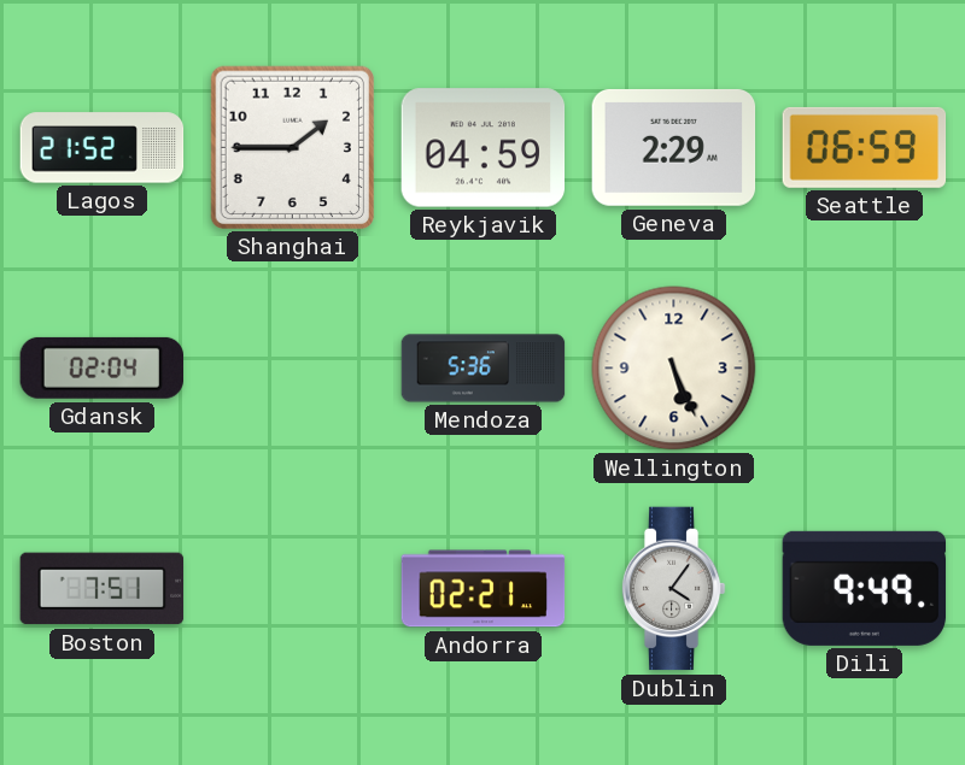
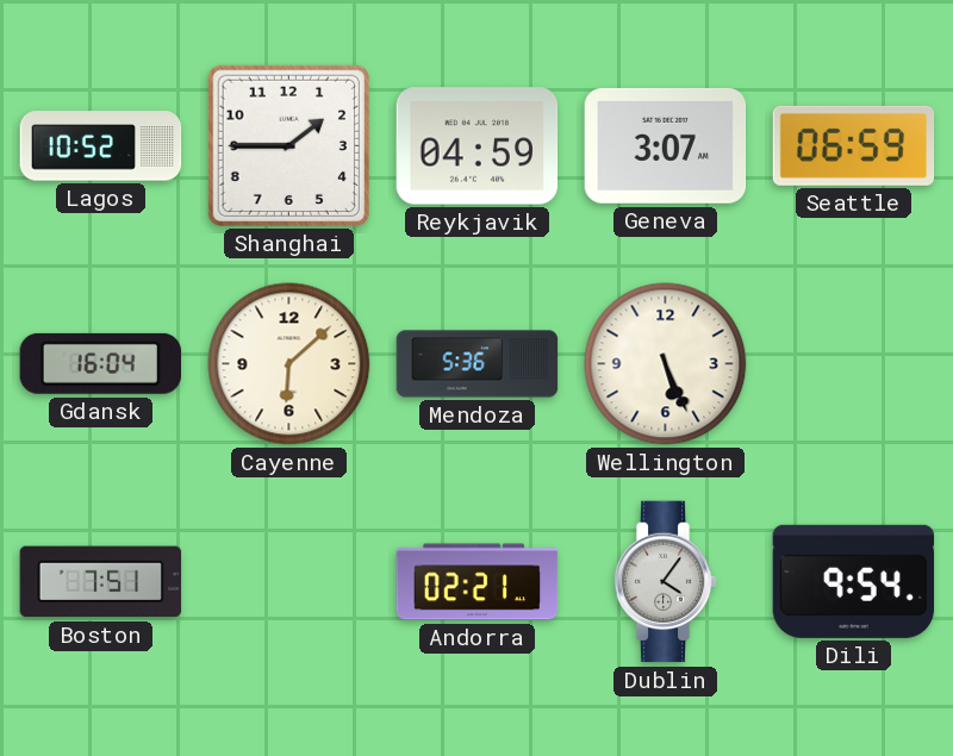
Lagos: 21:52 -> 10:52 (101, 146)
Geneva: 2:29 -> 3:07 (666, 145)
Gdansk: 02:04 -> 16:04 (100, 363)
Cayenne: none -> 6:08 (289, 364)
Dili: 9:49 -> 9:54 (854, 581)
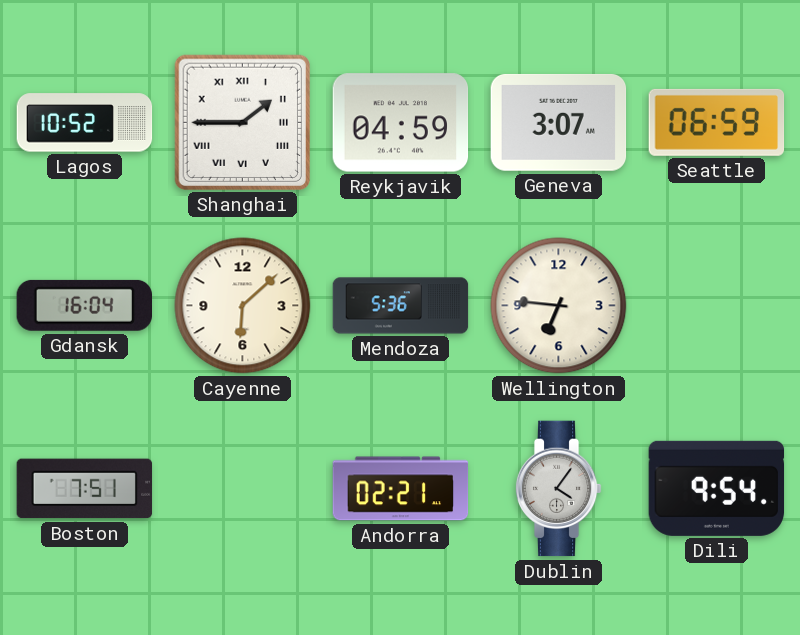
Shanghai numerals: Arabic -> Roman (242, 122)
Wellington: 5:26 -> 6:46 (559, 306)
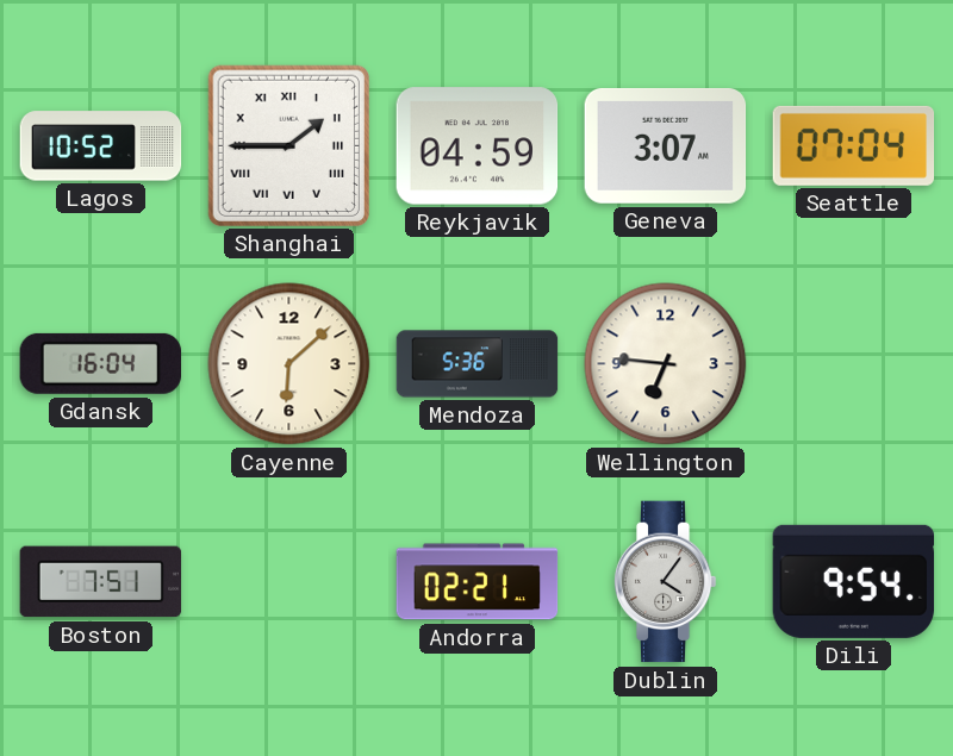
Seattle: 06:59 -> 07:04 (854, 145)
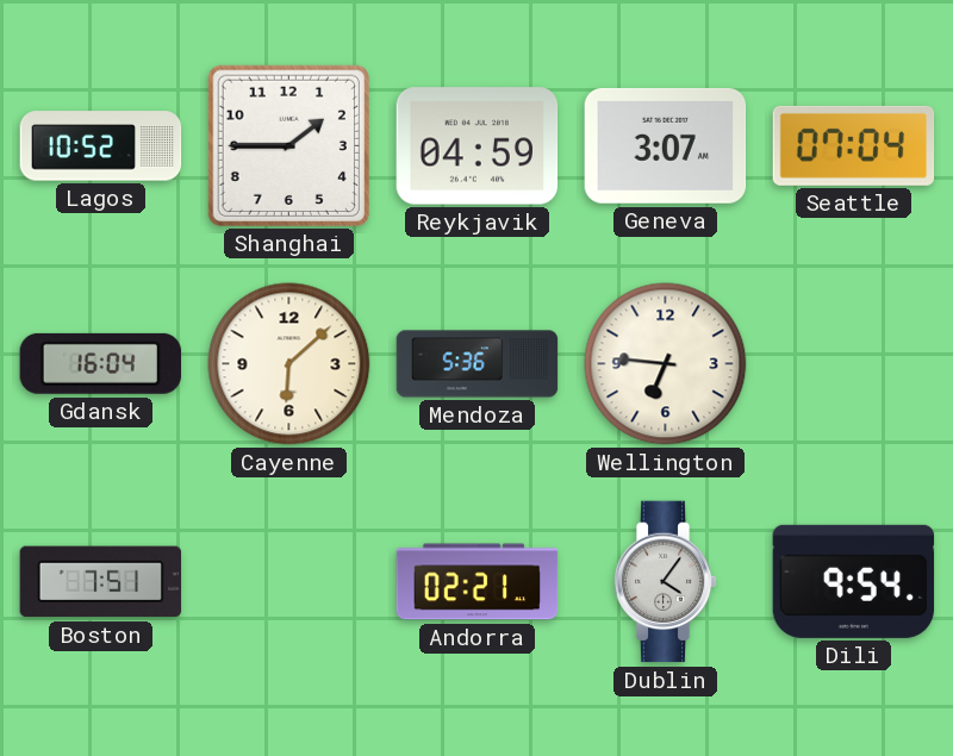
Shanghai numerals: Roman -> Arabic (288, 145)
